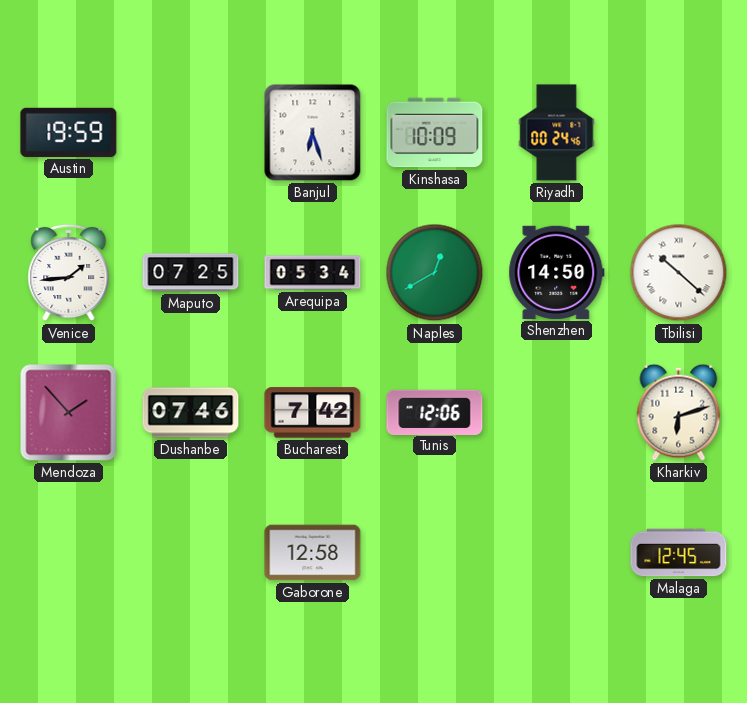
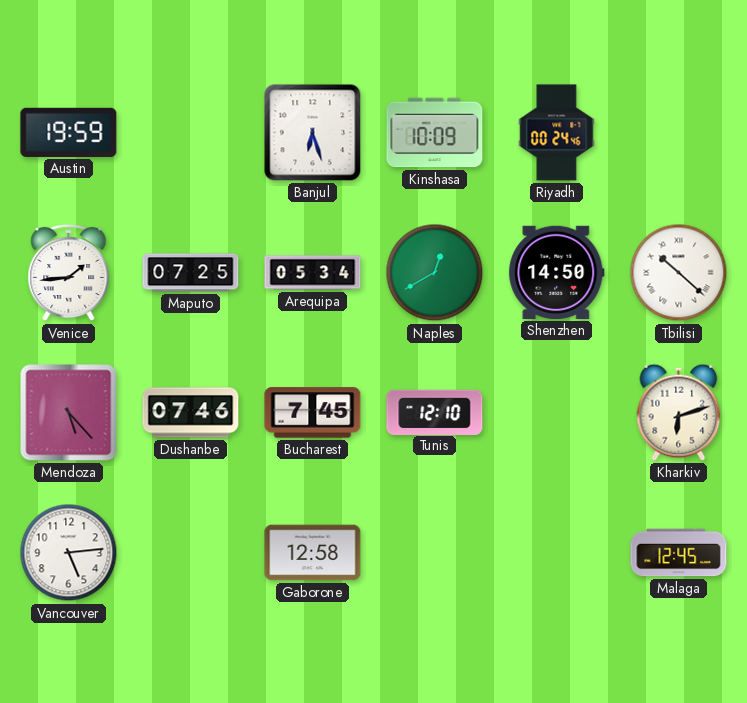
Mendoza: 1:53 -> 5:23 (69, 413)
Bucharest: 7:42 -> 7:45 (313, 413)
Tunis: 12:06 -> 12:10 (435, 412)
Vancouver: none -> 5:14 (69, 553)
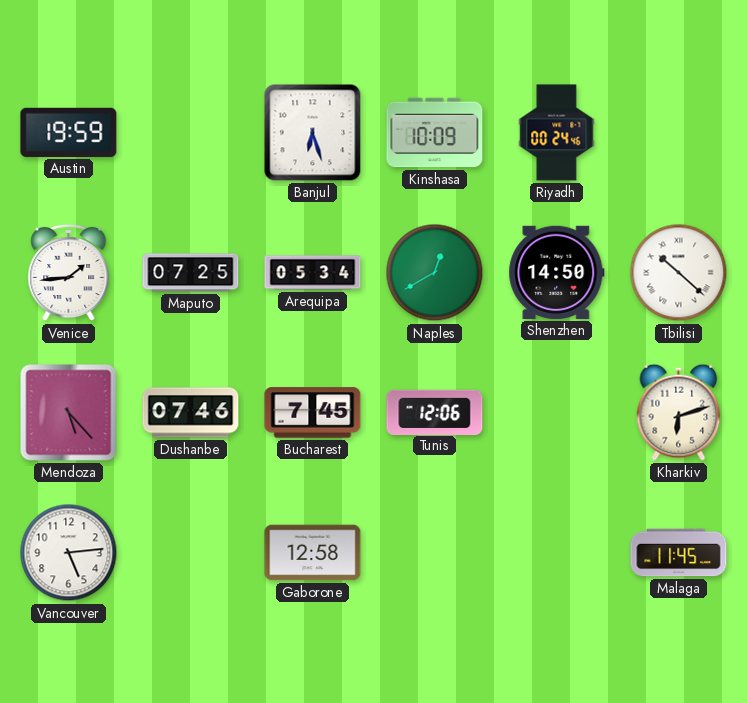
Tunis: 12:10 -> 12:06 (435, 412)
Malaga: 12:45 -> 11:45 (679, 553)
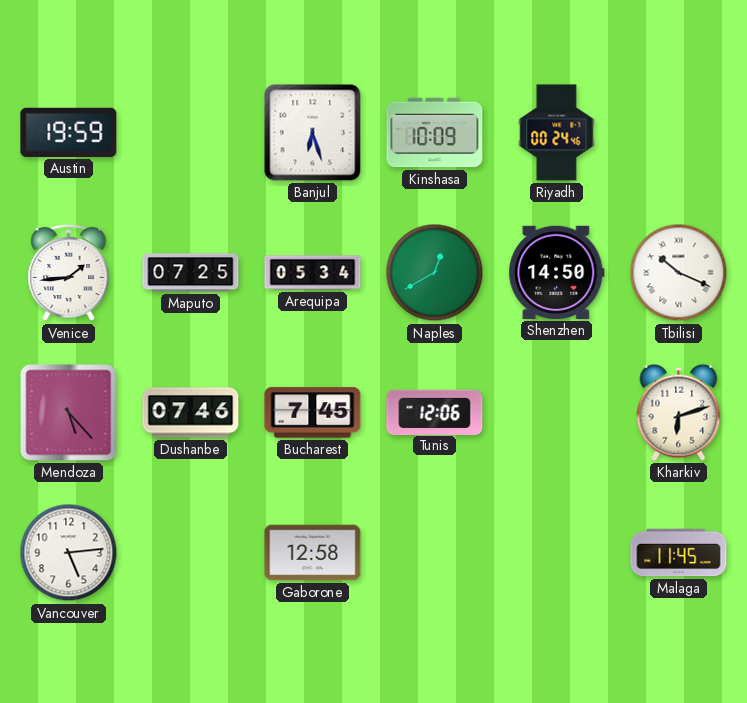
Tbilisi: 10:22 -> 10:19 (679, 273)
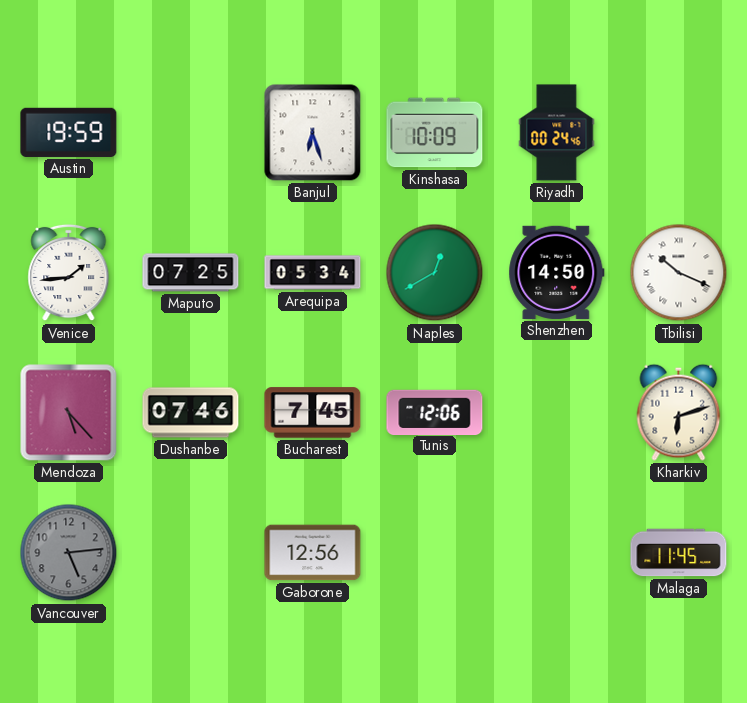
Vancouver dial: white -> grey (69, 553)
Gaborone: 12:58 -> 12:56 (313, 553)
